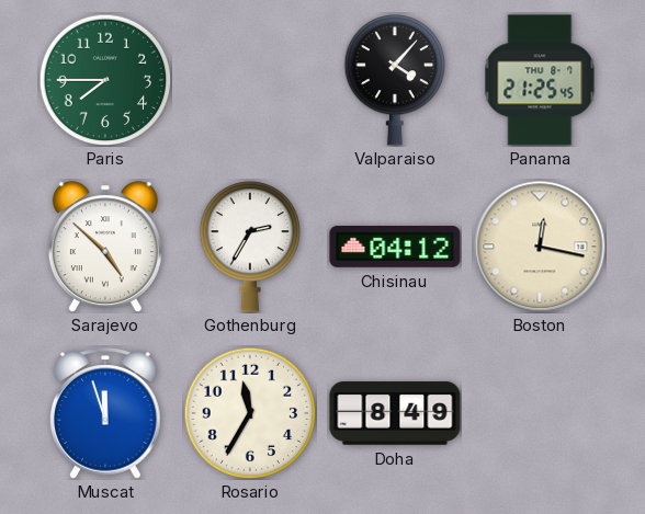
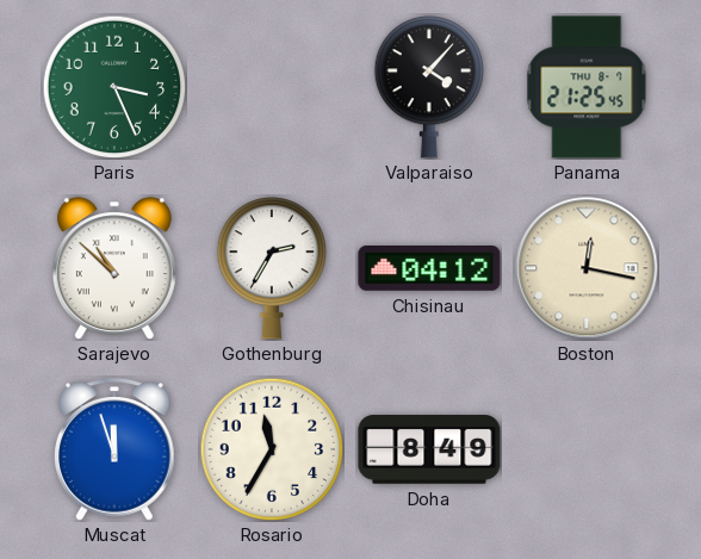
Paris: 7:45 -> 3:26 (114, 87)
Sarajevo: 4:52 -> 10:52 (114, 268)
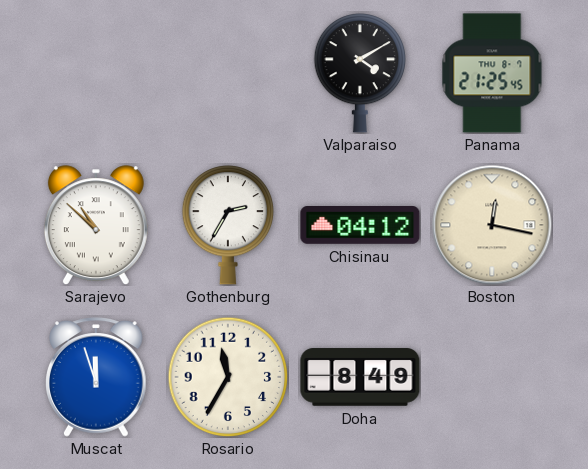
Paris: 3:26 -> none (114, 87)
Valparaiso: 4:07 -> 4:10 (359, 74)
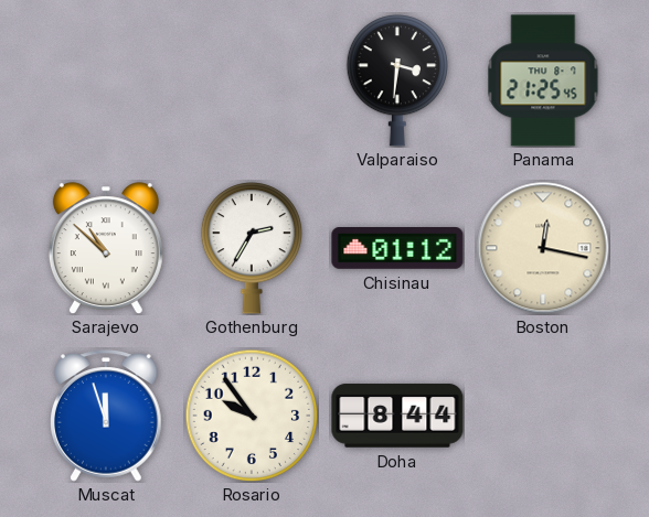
Valparaiso: 4:10 -> 3:31 (396, 82)
Chisinau: 04:12 -> 01:12 (397, 249)
Rosario: 11:35 -> 9:54 (252, 416)
Doha: 8:49 -> 8:44 (397, 416)
